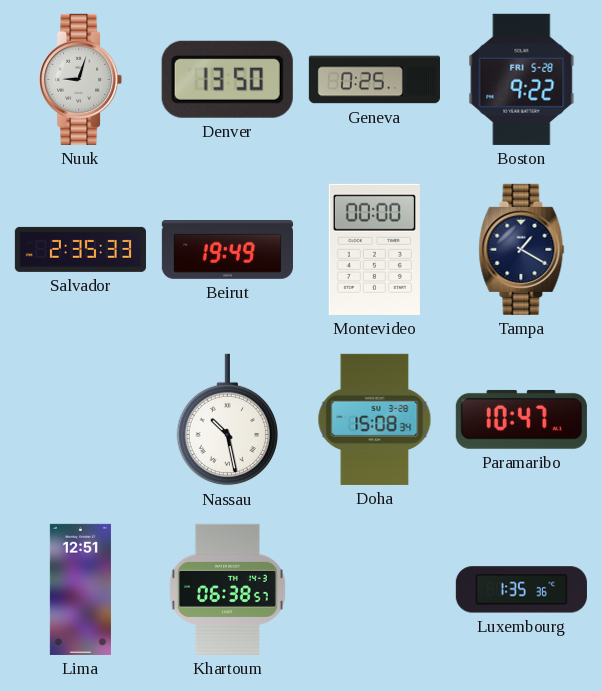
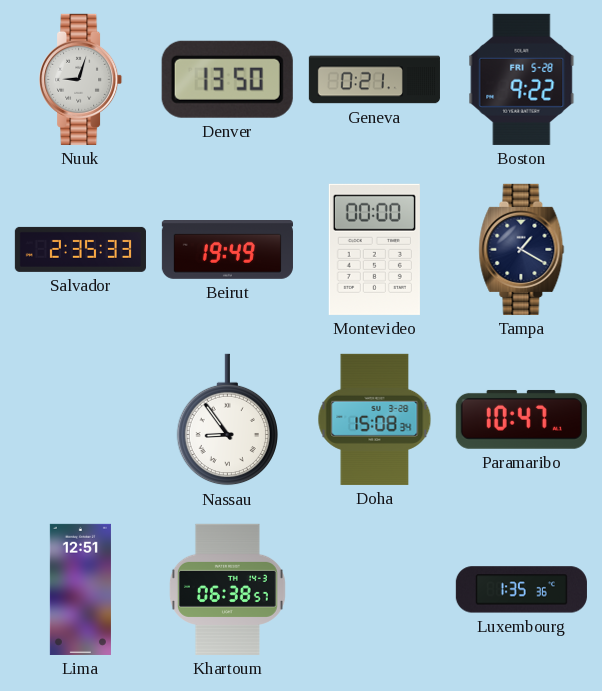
Geneva: 0:25 -> 0:21 (374, 80)
Nassau: 10:28 -> 8:54 (227, 420)
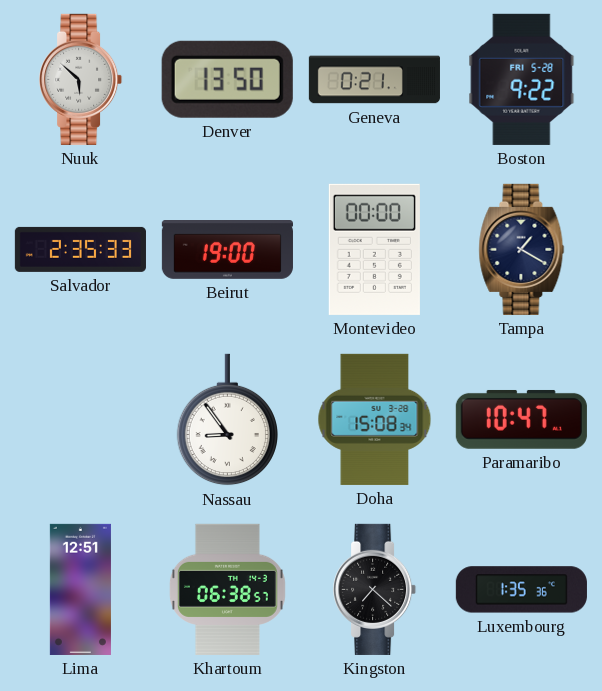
Nuuk: 9:03 -> 5:52 (81, 79)
Beirut: 19:49 -> 19:00 (227, 250)
Kingston: none -> 7:22 (375, 589)
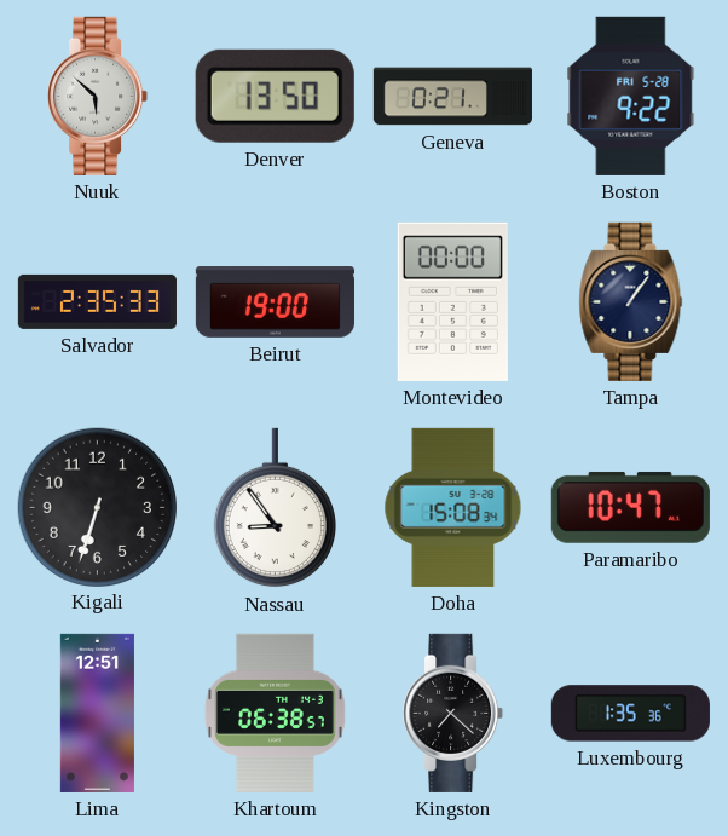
Tampa: 1:20 -> 1:06 (631, 301)
Kigali: none -> 6:33 (97, 507)
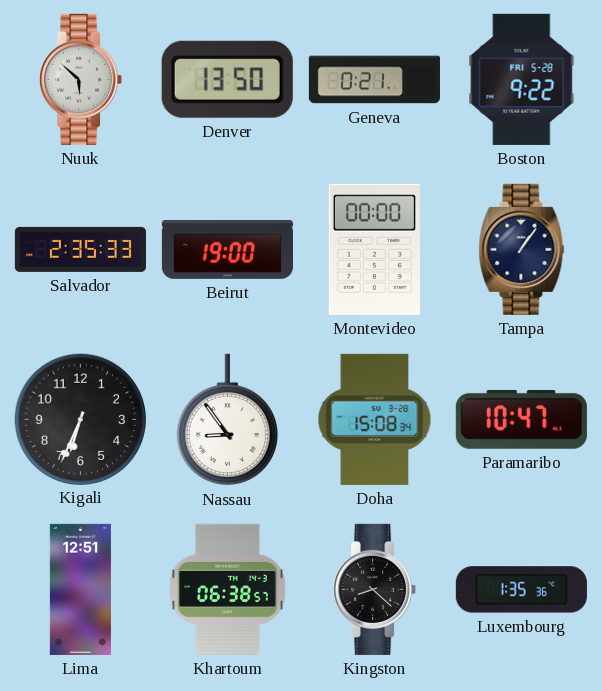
Kigali: 6:33 -> 6:34 (80, 419)
Kingston: 7:22 -> 8:22 (375, 589)
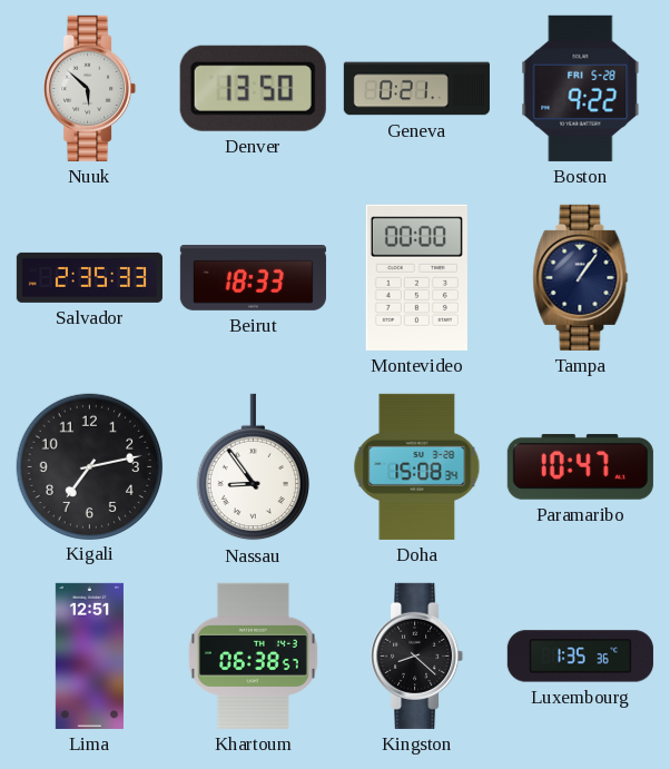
Beirut: 19:00 -> 18:33 (253, 278)
Kigali: 6:34 -> 7:13 (89, 466)
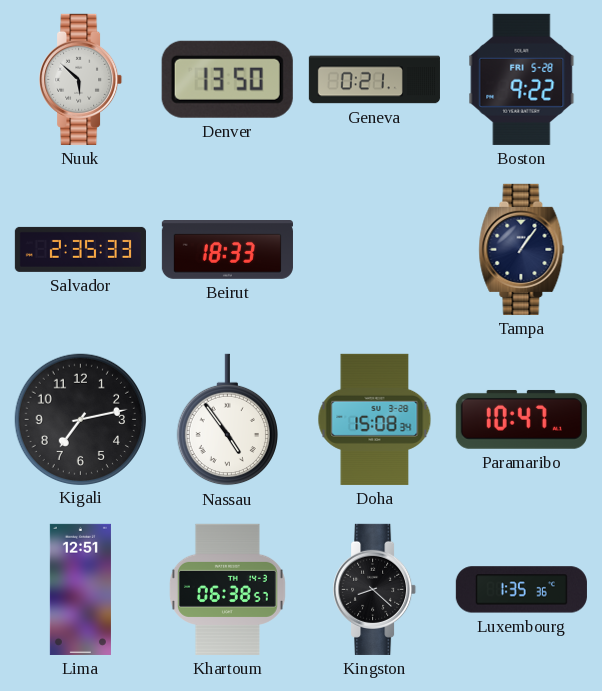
Montevideo: 00:00 -> none (416, 277)
Nassau: 8:54 -> 4:54 (227, 420)
